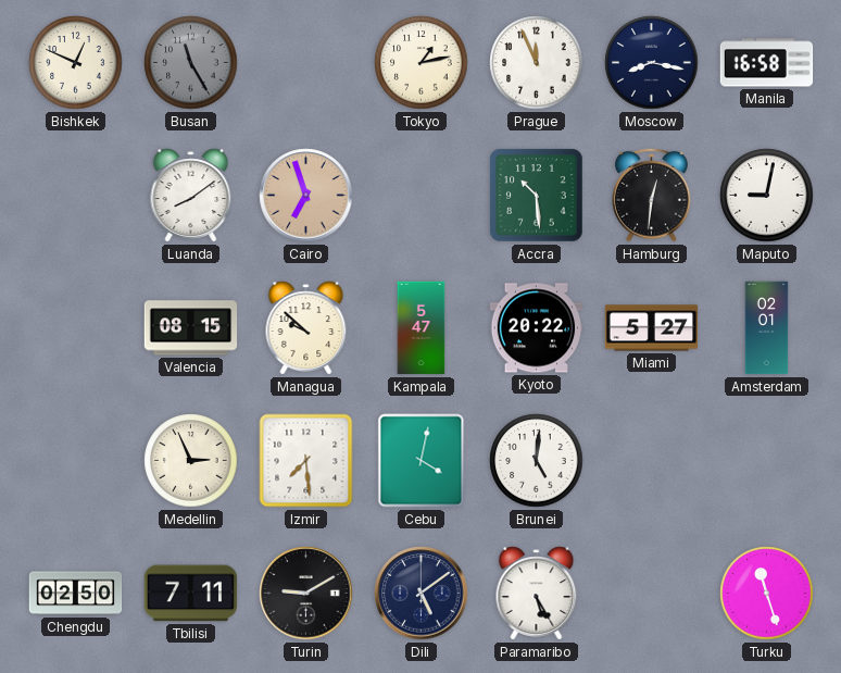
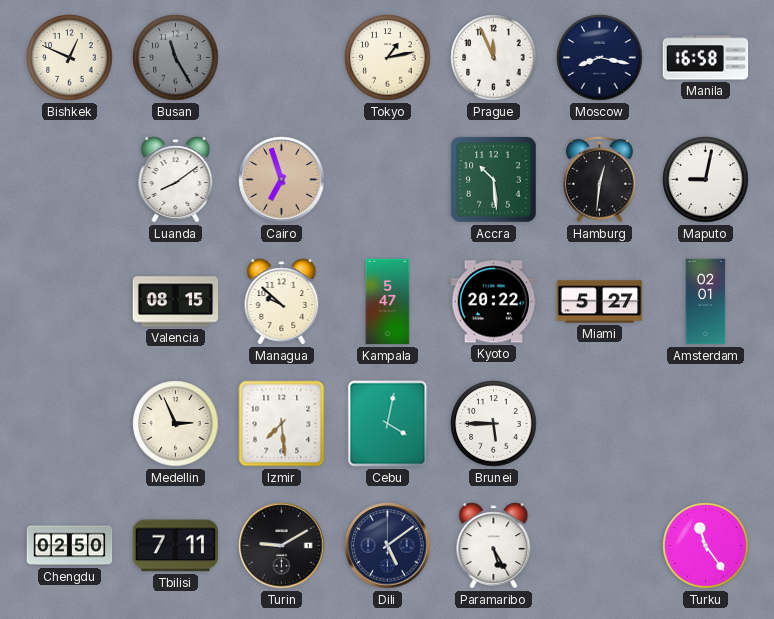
Brunei: 5:01 -> 5:45 (494, 424)
Turku: 11:27 -> 11:24 (706, 546)
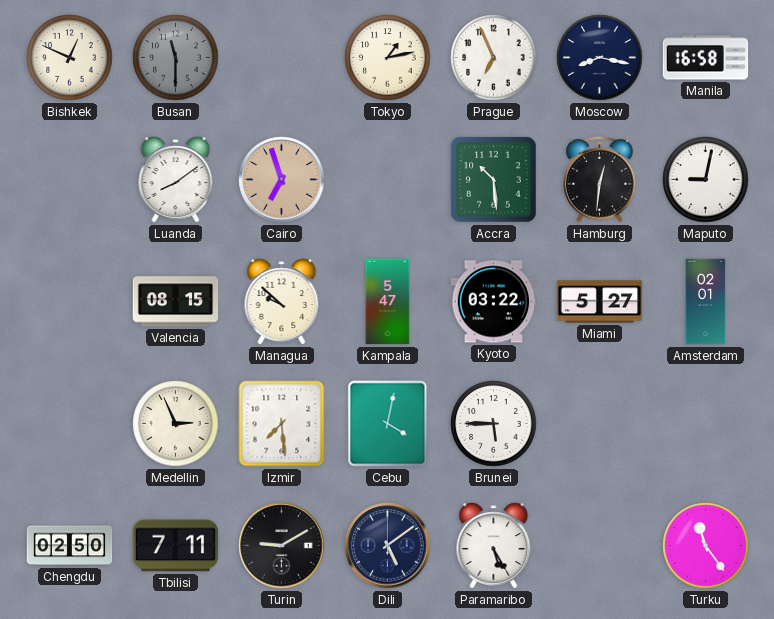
Busan: 11:25 -> 11:30 (176, 58)
Prague: 11:56 -> 6:56 (494, 58)
Kyoto: 20:22 -> 03:22 (494, 302)
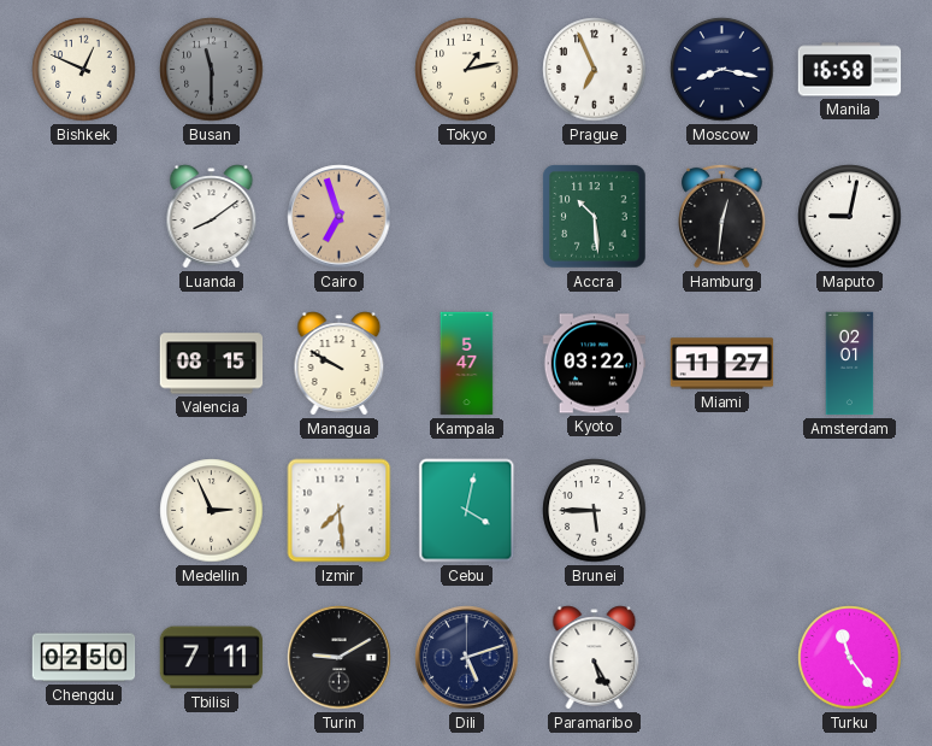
Managua: 9:52 -> 9:50 (340, 364)
Miami: 5:27 -> 11:27 (722, 364)
Dili: 5:09 -> 5:12 (467, 658)
